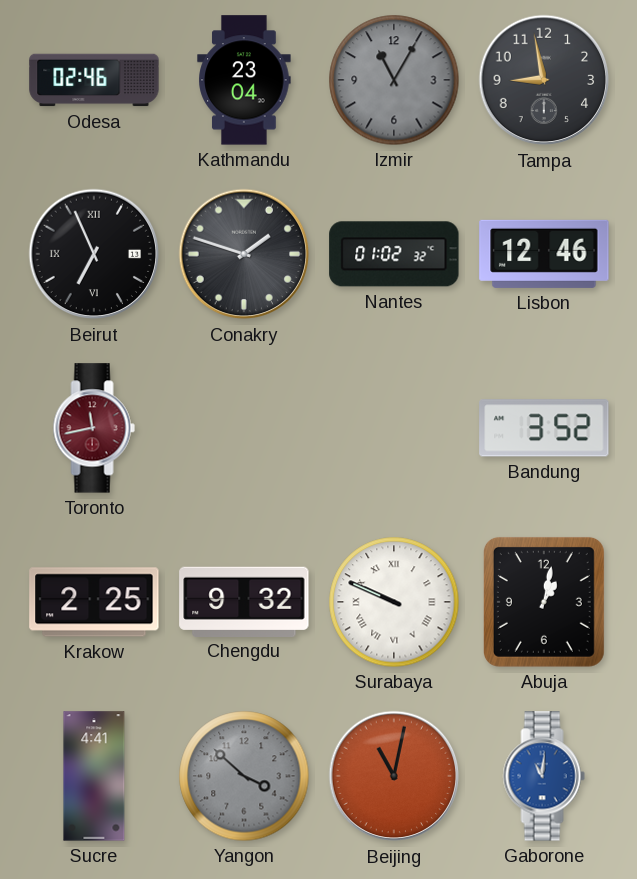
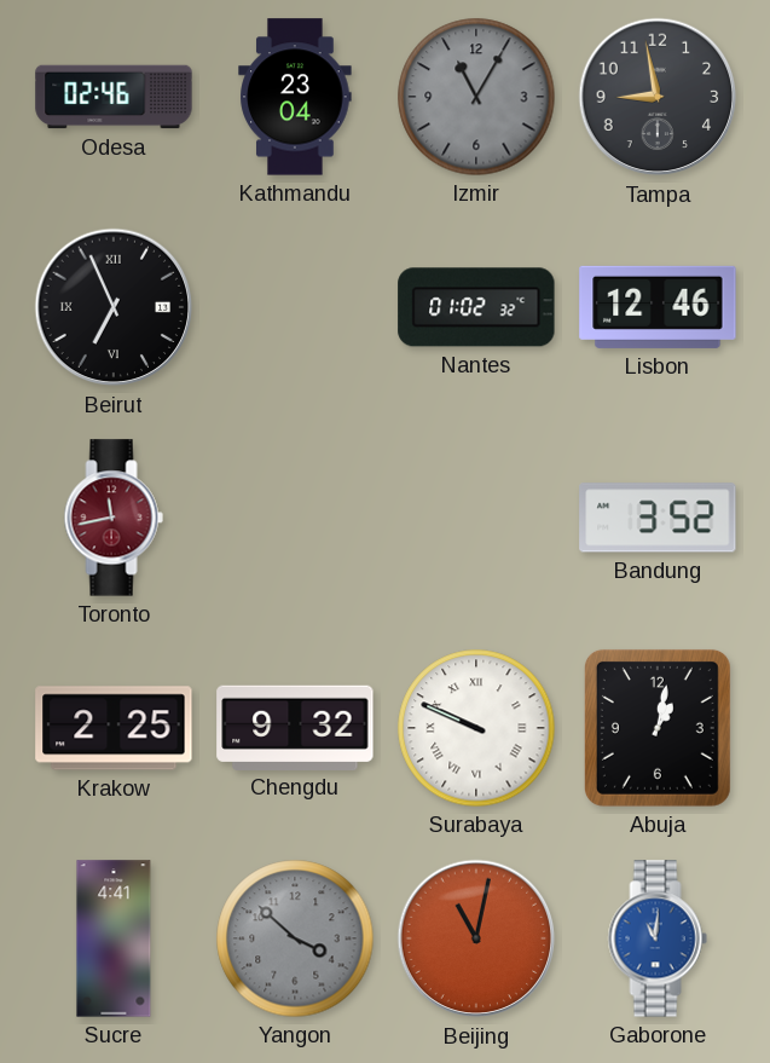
Conakry: 1:48 -> none (244, 254)
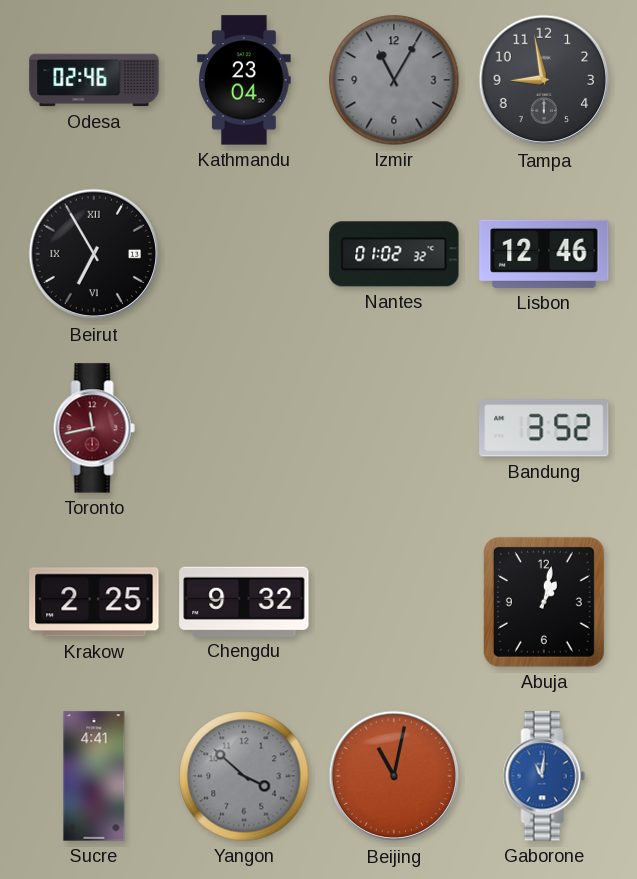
Beirut: 6:56 -> 6:55 (94, 254)
Surabaya: 9:49 -> none (476, 728)
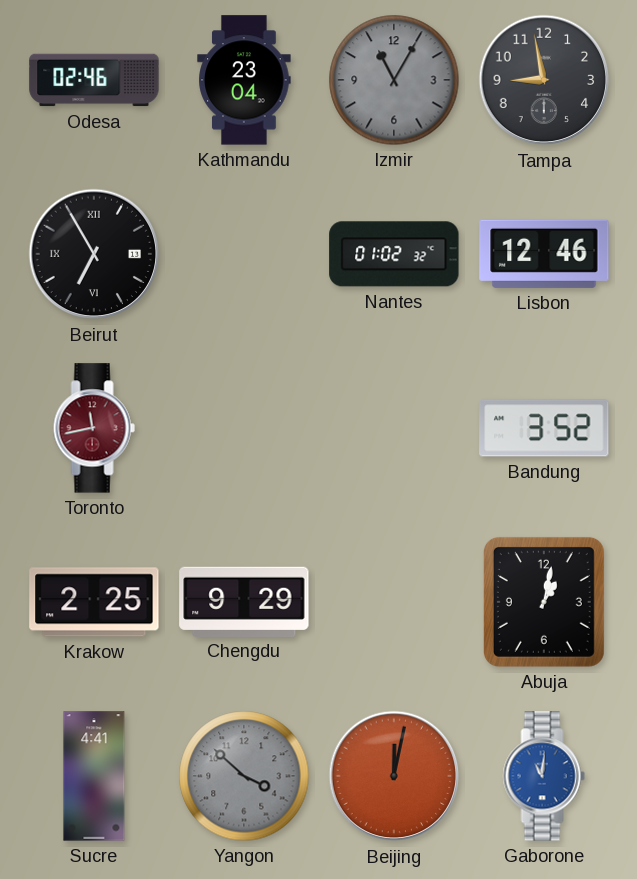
Chengdu: 9:32 -> 9:29 (244, 601)
Beijing: 11:02 -> 12:02 (394, 776)
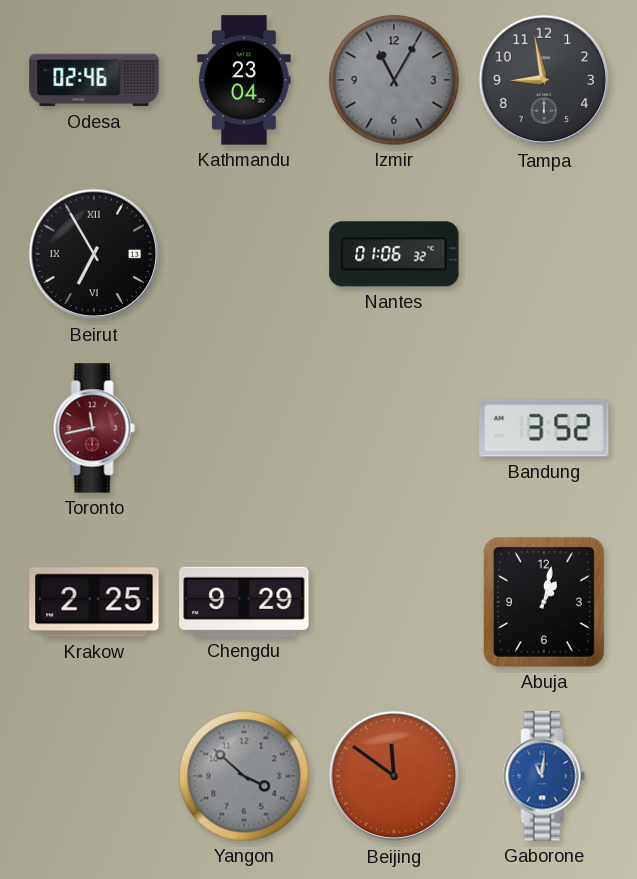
Nantes: 01:02 -> 01:06 (394, 254)
Lisbon: 12:46 -> none (544, 254)
Sucre: 4:41 -> none (94, 776)
Beijing: 12:02 -> 11:51 (394, 776)
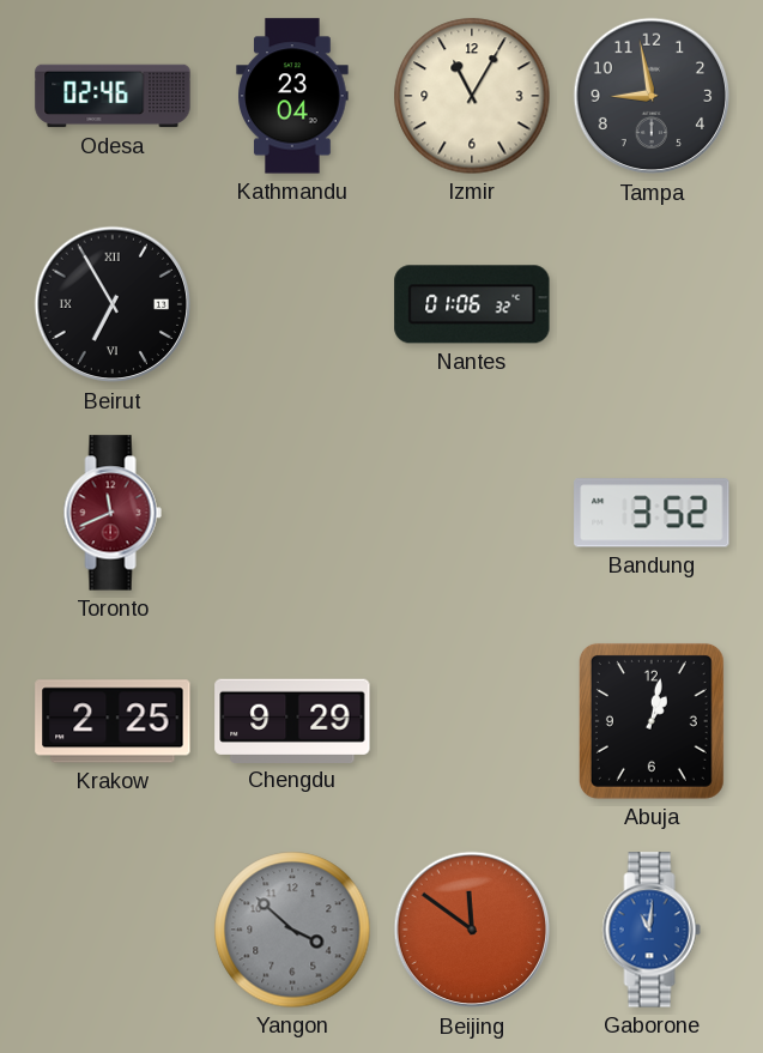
Izmir dial: grey -> cream (472, 96)
Toronto: 11:43 -> 11:41 (113, 513)
